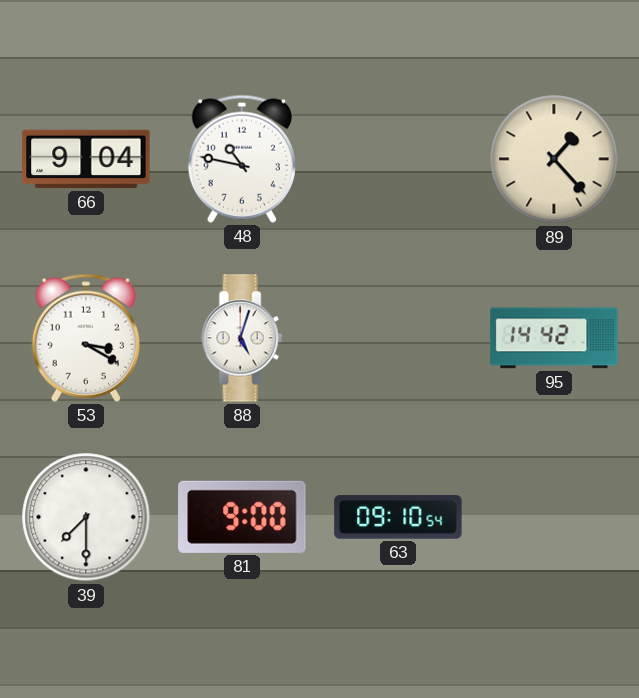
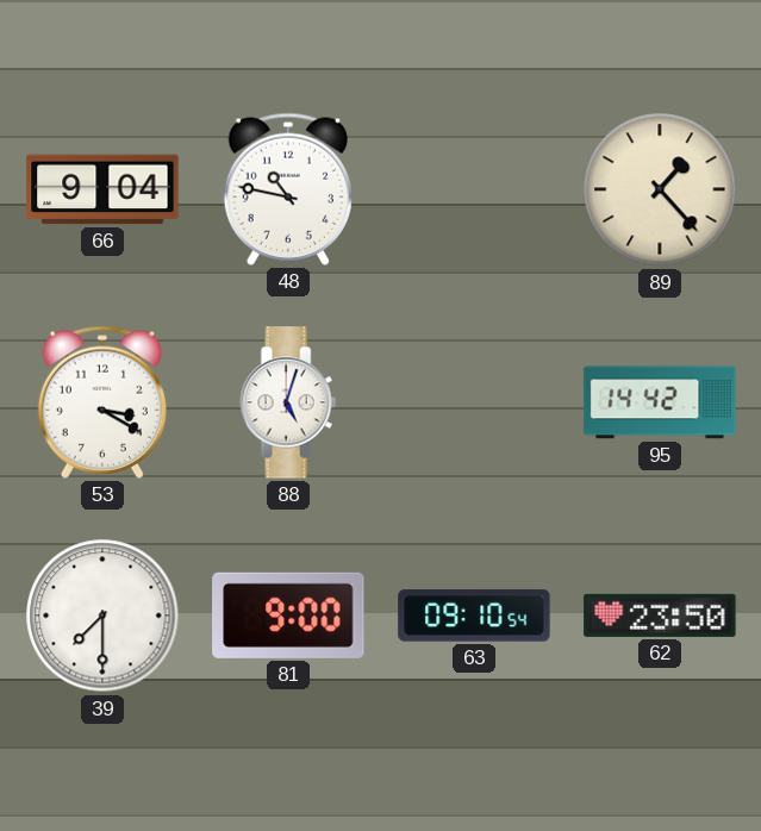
62: none -> 23:50 (660, 616)
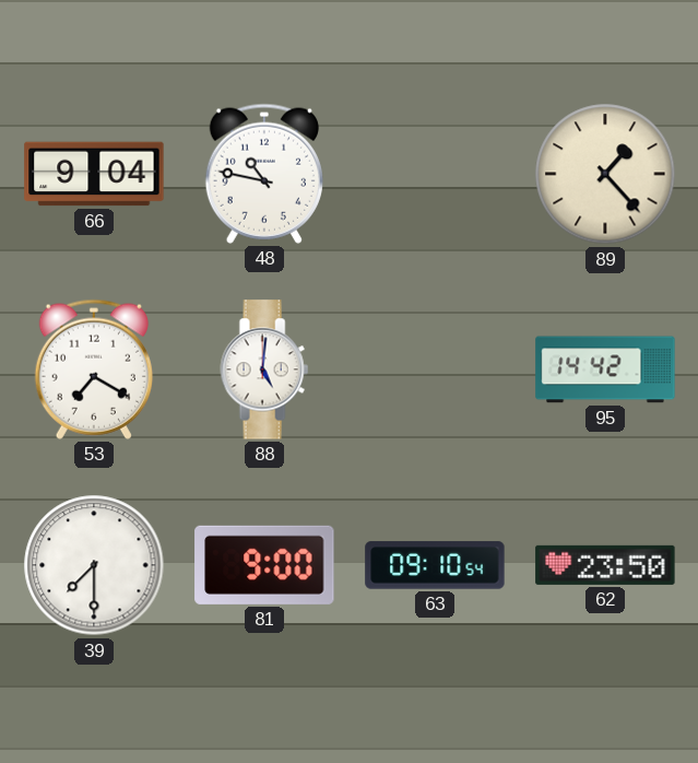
53: 3:20 -> 7:20 (94, 369)
88: 5:03 -> 5:01 (264, 369)
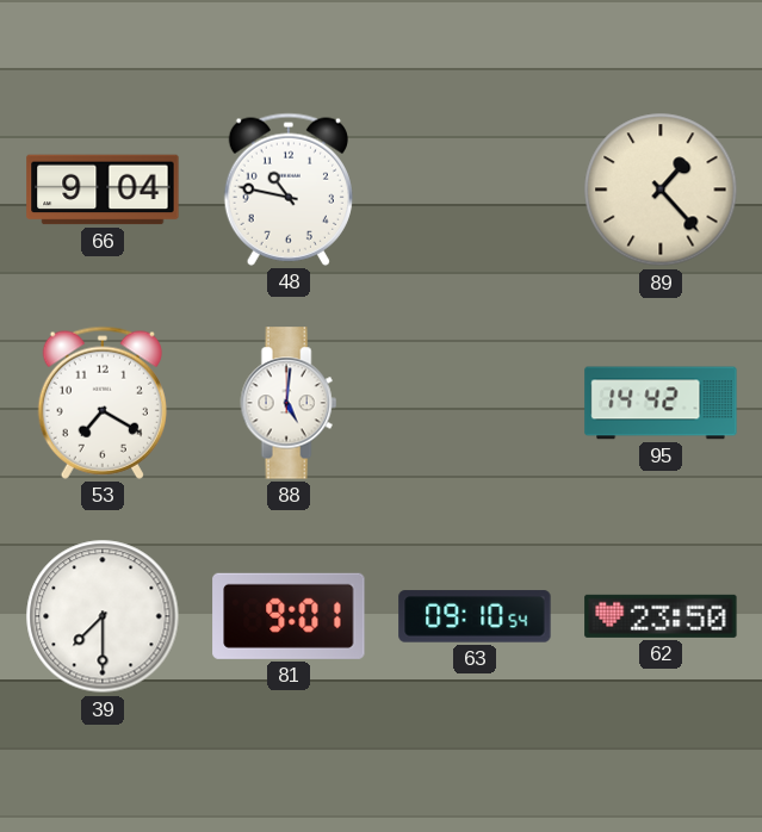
81: 9:00 -> 9:01 (289, 616)
